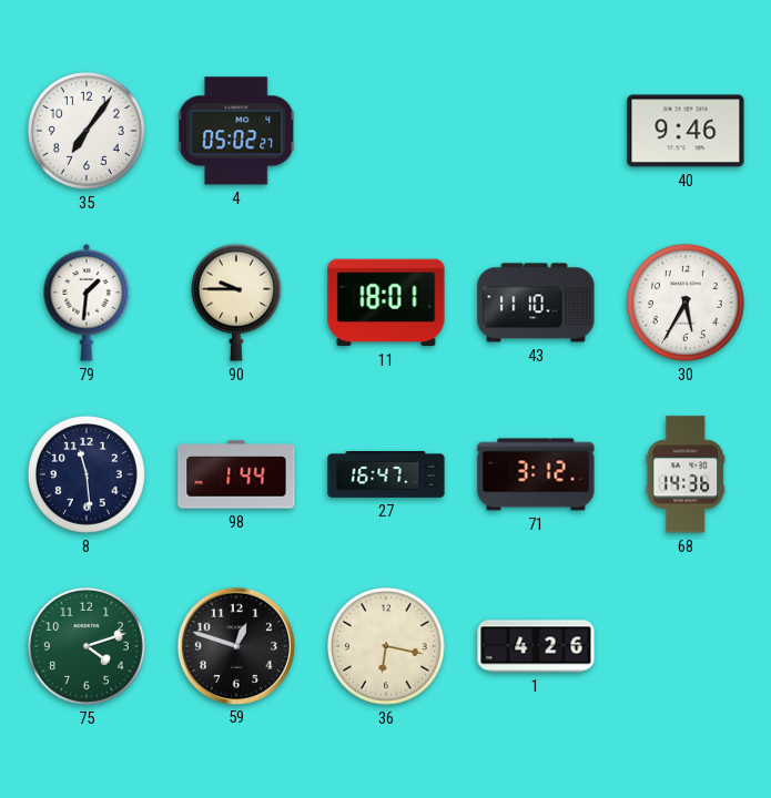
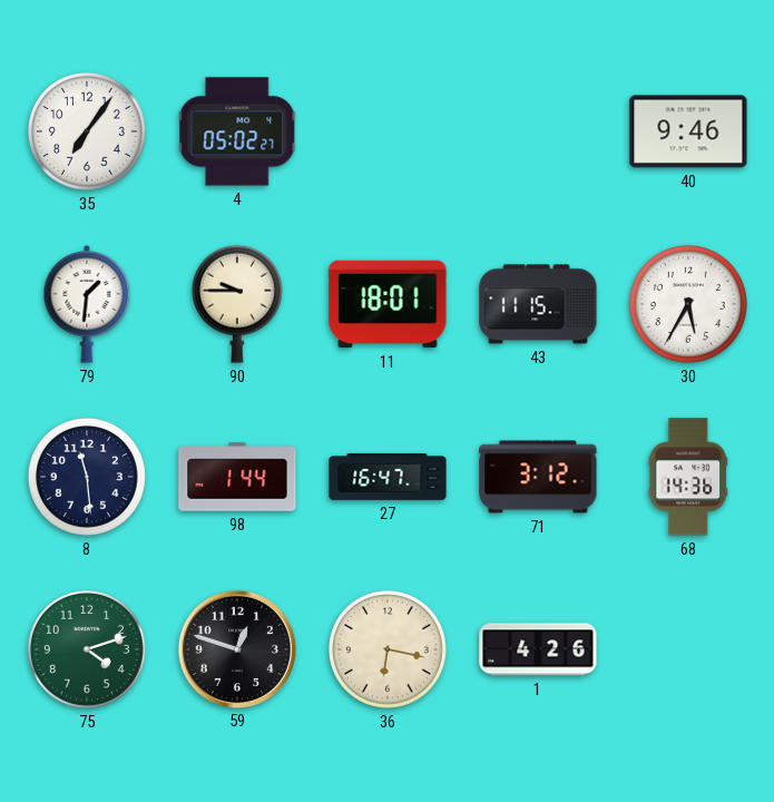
43: 11:10 -> 11:15 (538, 304)
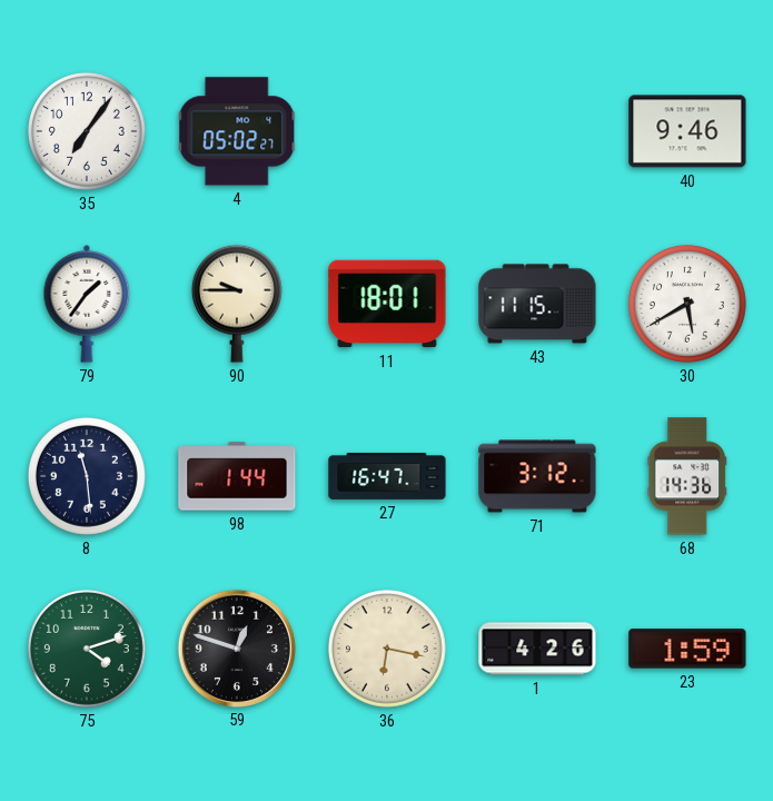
79: 1:31 -> 1:36 (87, 305)
30: 5:35 -> 5:40 (687, 304)
23: none -> 1:59 (687, 649)
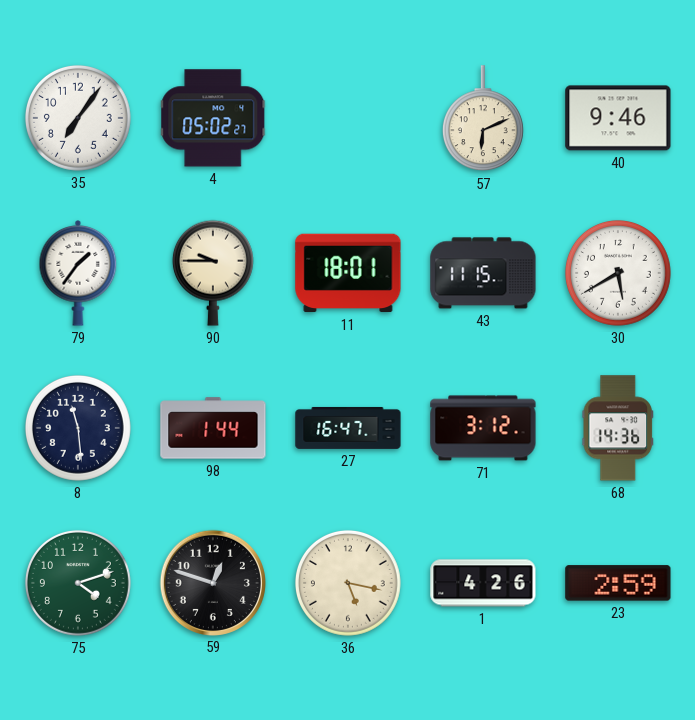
57: none -> 6:11 (483, 119)
36: 6:17 -> 5:17 (348, 583)
23: 1:59 -> 2:59 (618, 583)
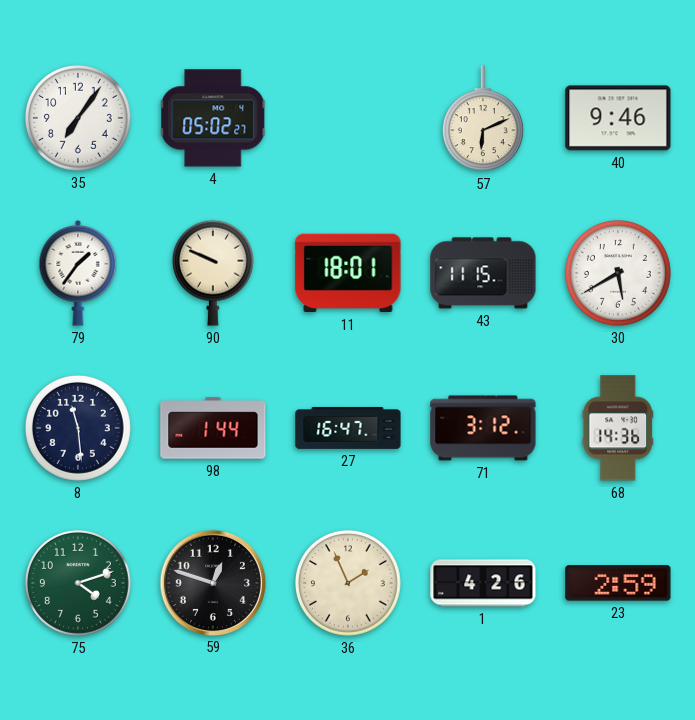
90: 9:45 -> 9:49 (213, 273)
36: 5:17 -> 1:56 (348, 583)
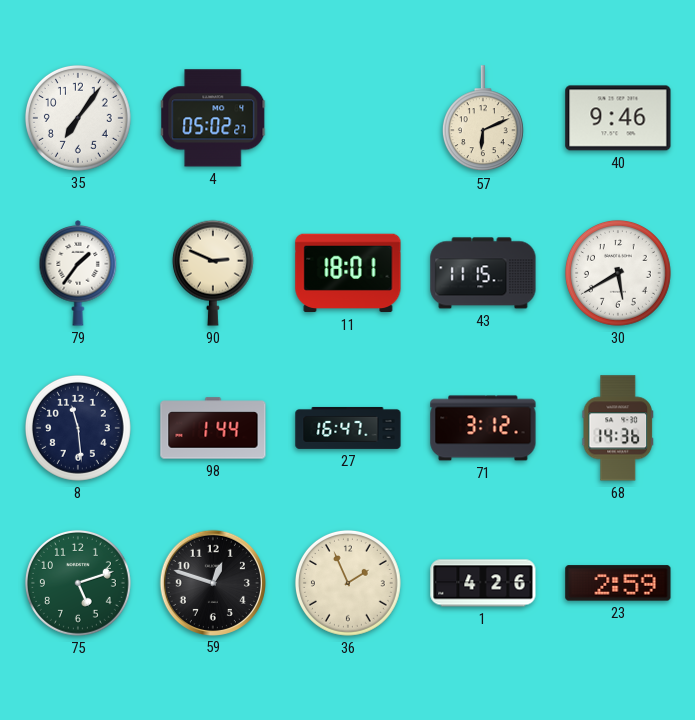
90: 9:49 -> 2:49 (213, 273)
75: 4:12 -> 5:12 (78, 583)
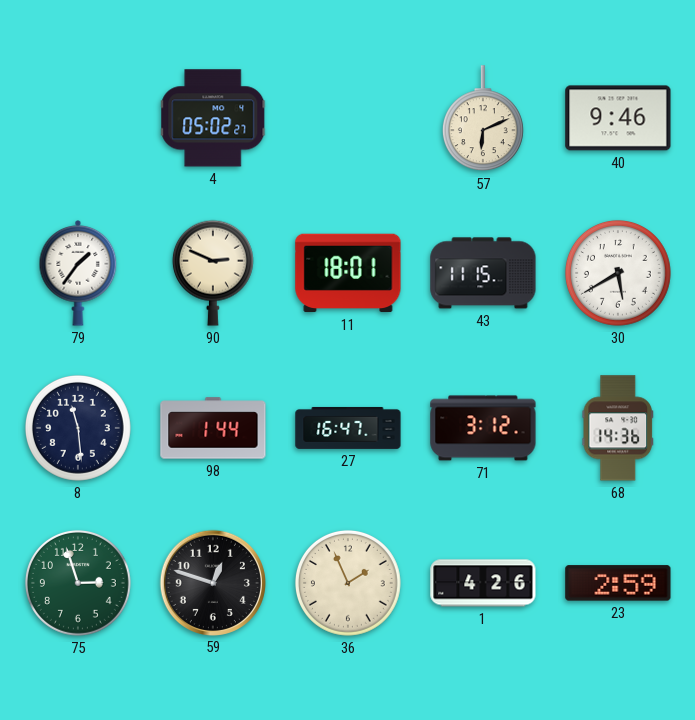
35: 7:06 -> none (78, 118)
75: 5:12 -> 2:57 (78, 583)
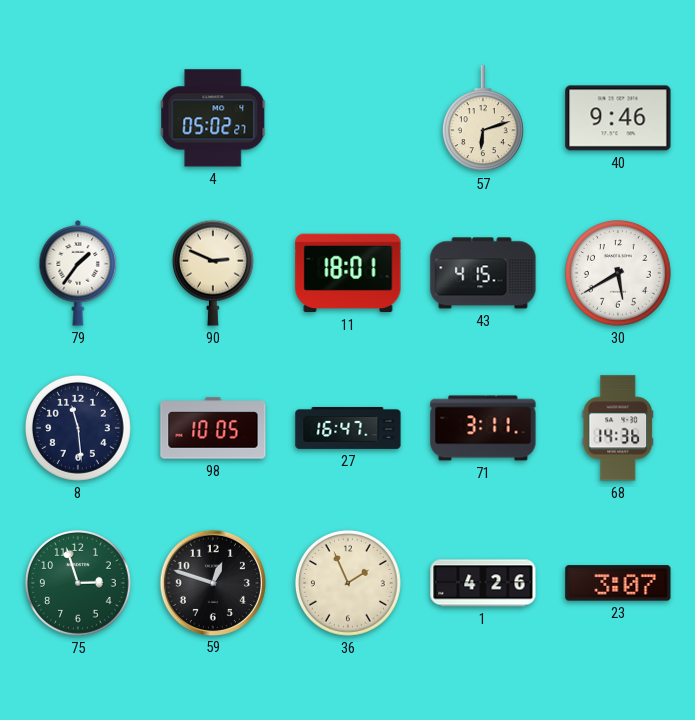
57: 6:11 -> 6:12 (483, 119)
43: 11:15 -> 4:15 (483, 273)
98: 1:44 -> 10:05 (213, 428)
71: 3:12 -> 3:11 (483, 428)
23: 2:59 -> 3:07 (618, 583)
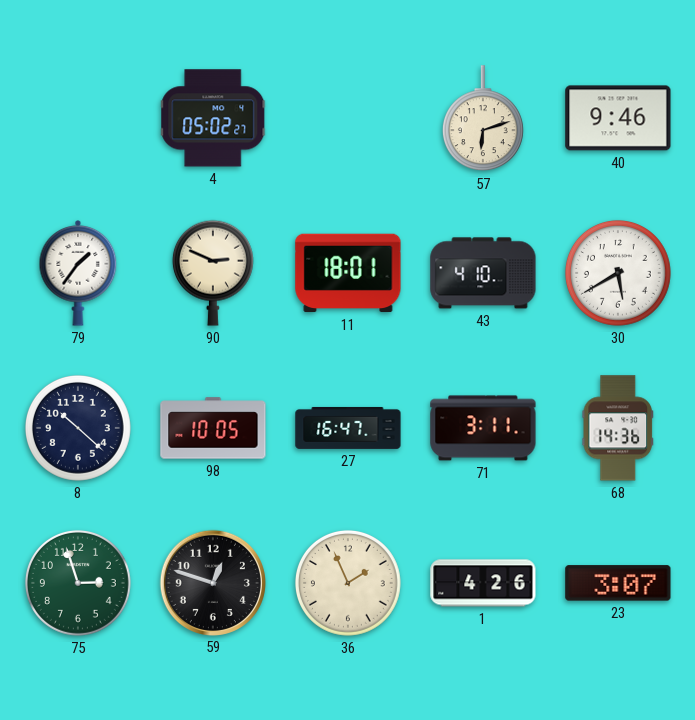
43: 4:15 -> 4:10 (483, 273)
8: 11:29 -> 10:22 (78, 428)
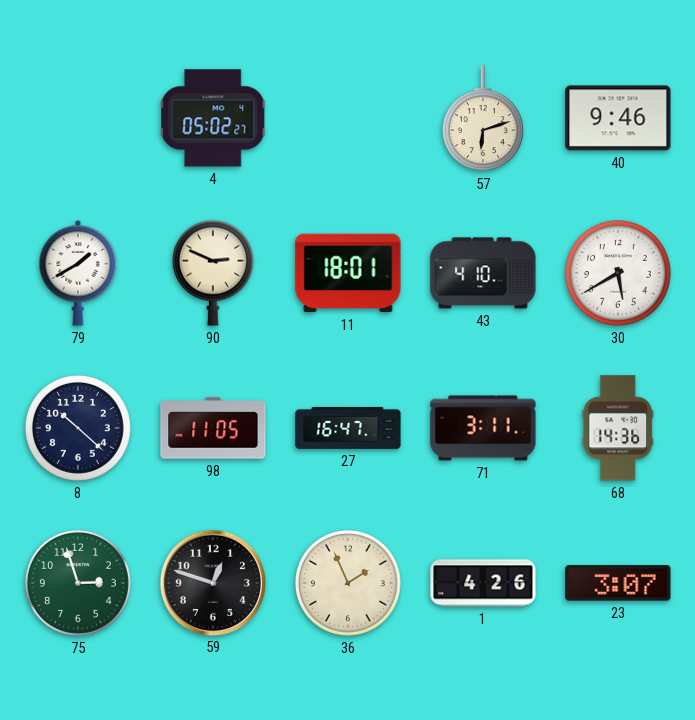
79: 1:36 -> 1:40 (78, 274)
98: 10:05 -> 11:05 (213, 428)
